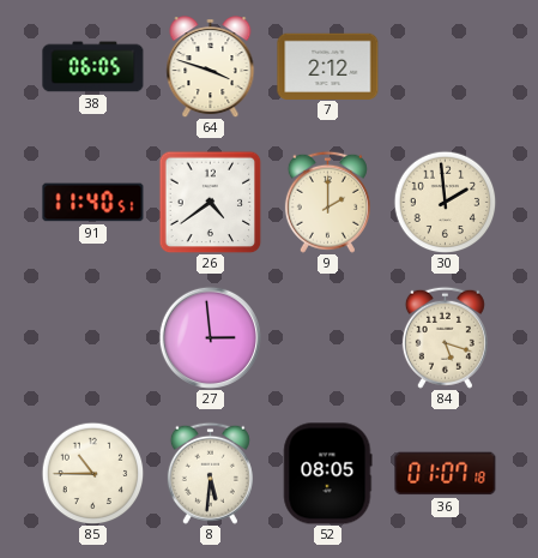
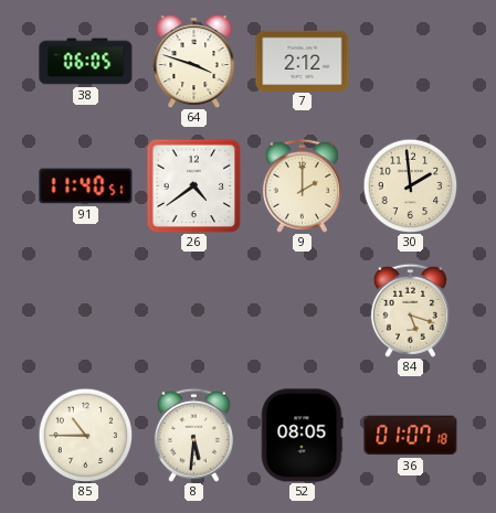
27: 2:59 -> none (210, 337)
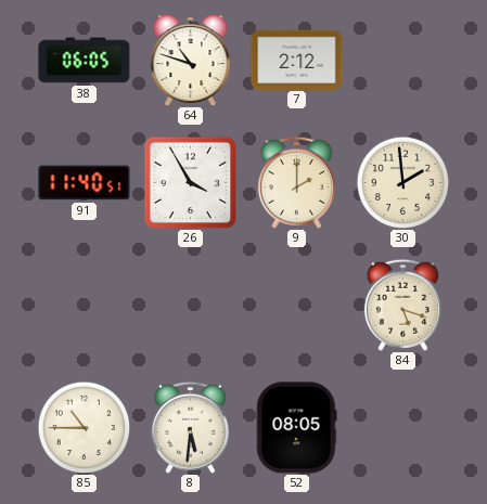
64: 3:48 -> 10:48 (191, 61)
26: 4:39 -> 3:55 (190, 182)
36: 01:07 -> none (411, 436)
